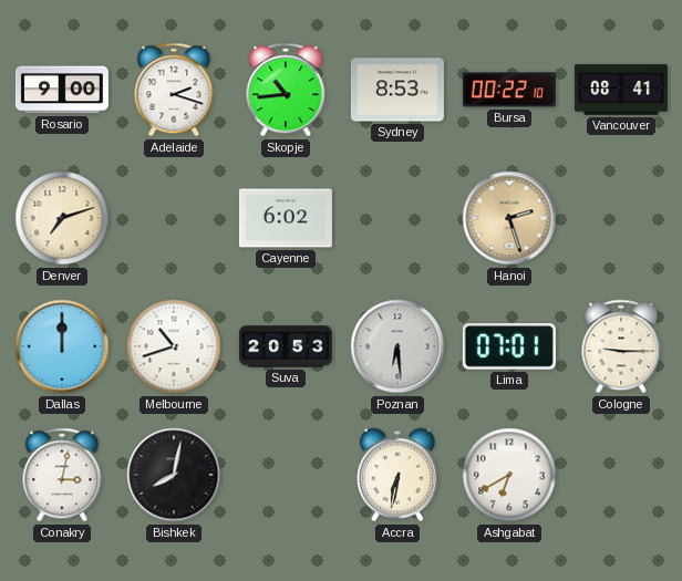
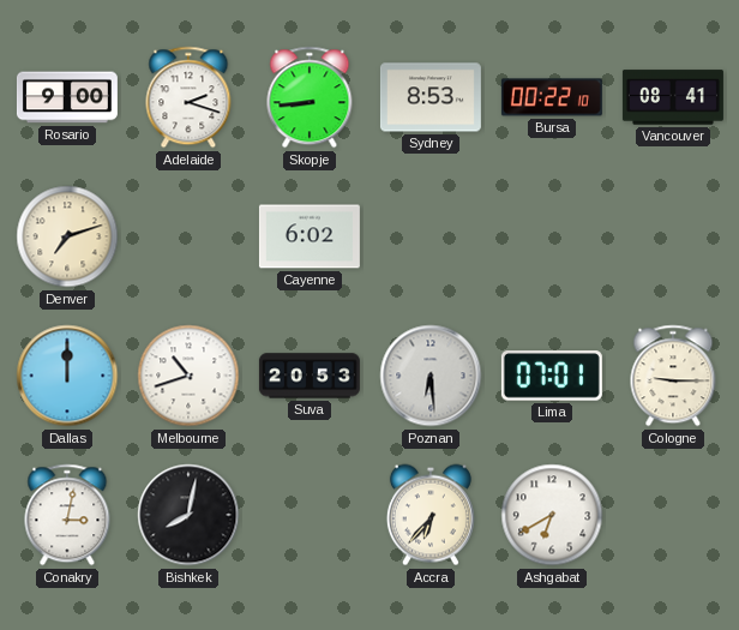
Skopje: 10:44 -> 8:44 (310, 97)
Hanoi: 2:27 -> none (509, 218)
Accra: 6:32 -> 6:37 (431, 515)
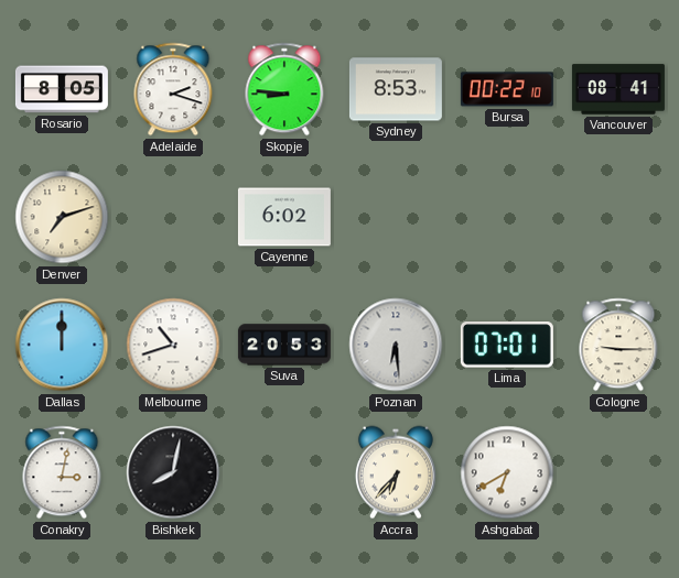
Rosario: 9:00 -> 8:05 (62, 89)
Skopje: 8:44 -> 8:46 (284, 89)
